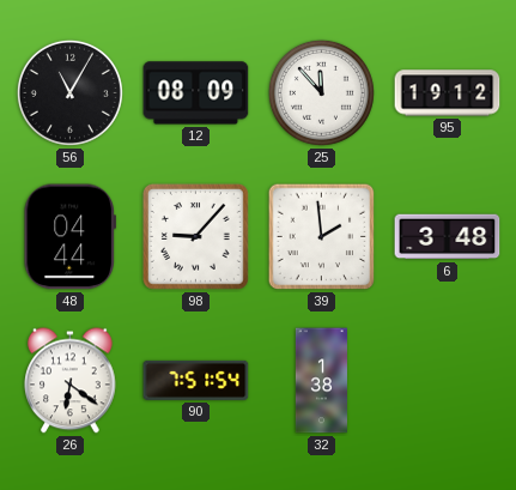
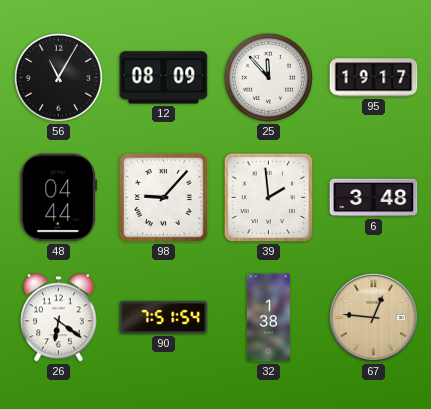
95: 19:12 -> 19:17 (374, 78)
67: none -> 12:46 (373, 317)
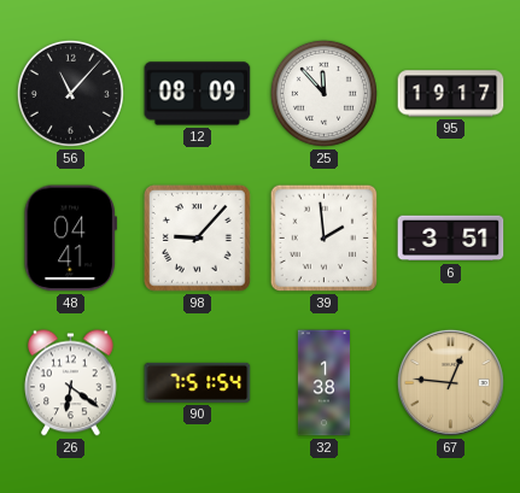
56: 11:05 -> 11:07 (70, 93)
48: 04:44 -> 04:41 (70, 239)
6: 3:48 -> 3:51 (451, 239)
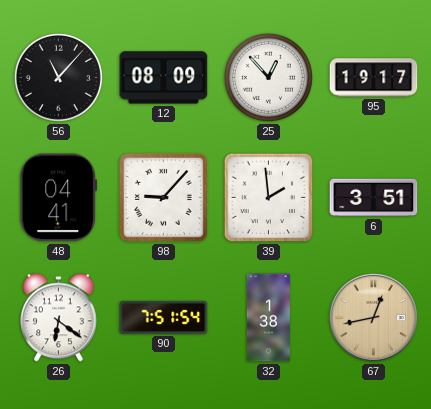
25: 11:53 -> 12:53 (268, 77)
67: 12:46 -> 12:43 (373, 317)
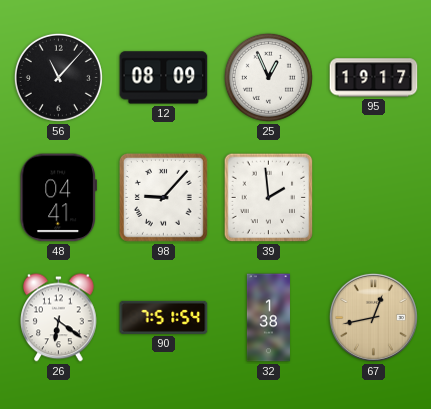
25: 12:53 -> 12:56 (268, 77)
6: 3:51 -> none (374, 198)
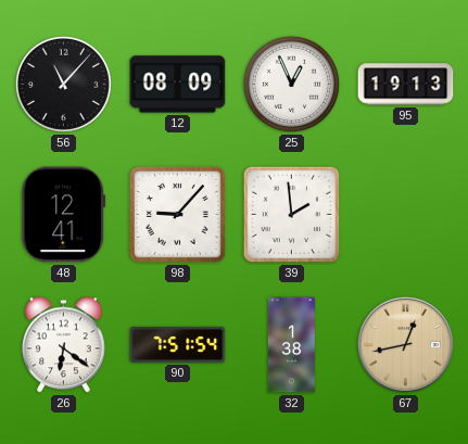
95: 19:17 -> 19:13 (406, 85)
48: 04:41 -> 12:41 (63, 215)
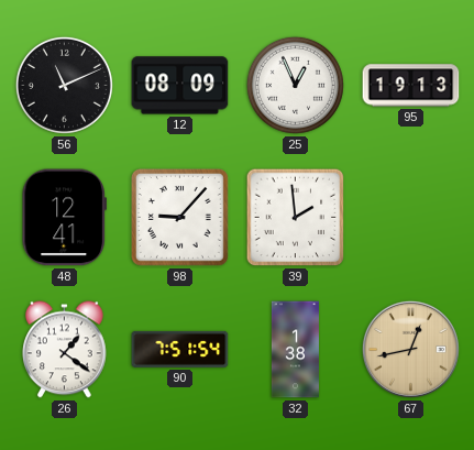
56: 11:07 -> 11:11 (64, 85)
26: 6:21 -> 1:21 (65, 350)
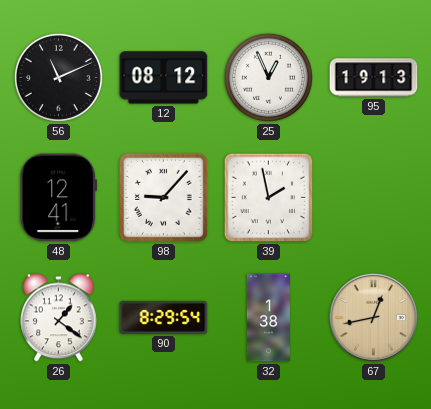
12: 08:09 -> 08:12 (164, 78)
39: 1:59 -> 1:58 (269, 198)
90: 7:51 -> 8:29 (164, 317)
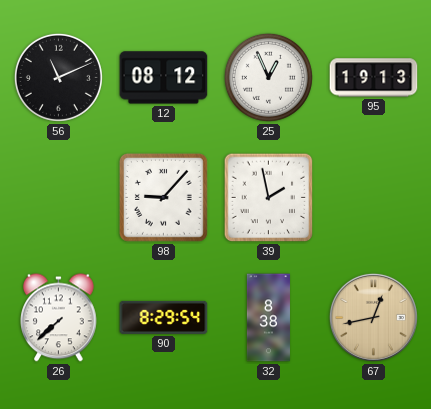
48: 12:41 -> none (58, 198)
26: 1:21 -> 7:38 (59, 318)
32: 1:38 -> 8:38 (268, 318)
